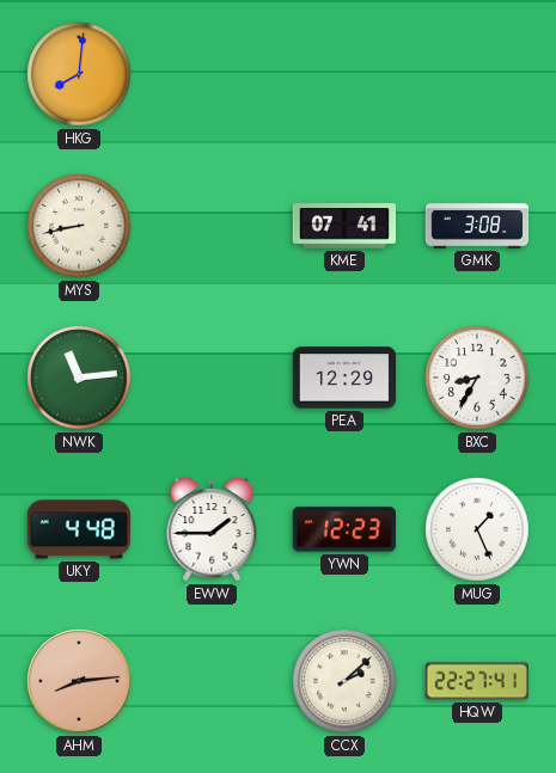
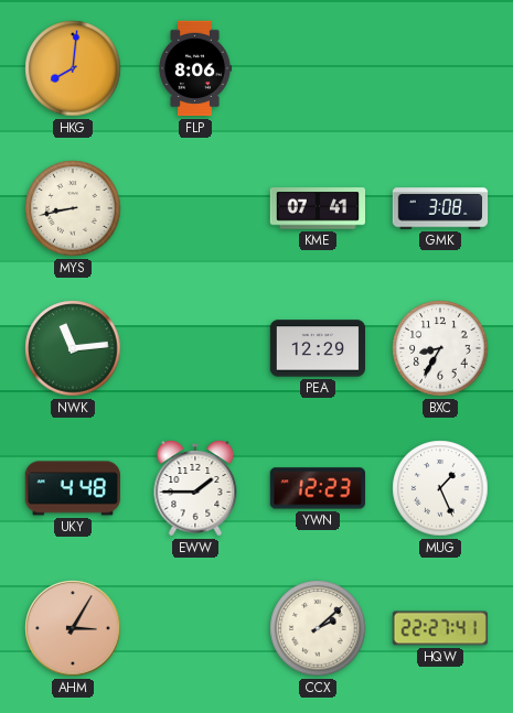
FLP: none -> 8:06 (195, 68)
AHM: 8:14 -> 3:05 (73, 628)
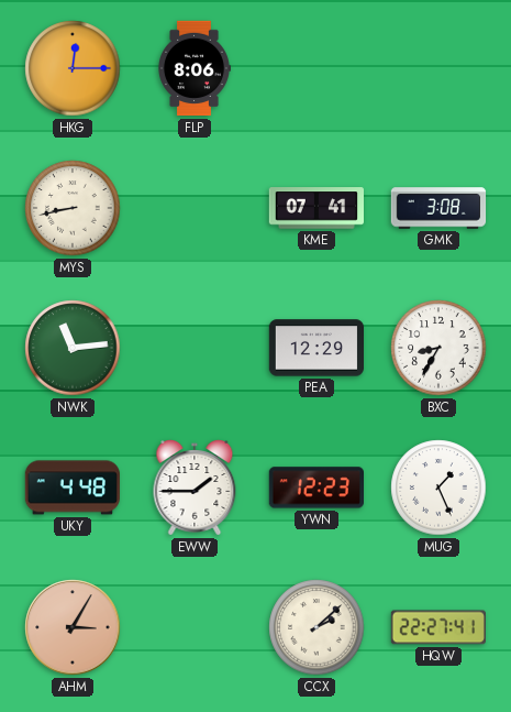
HKG: 8:01 -> 12:15 (73, 68)
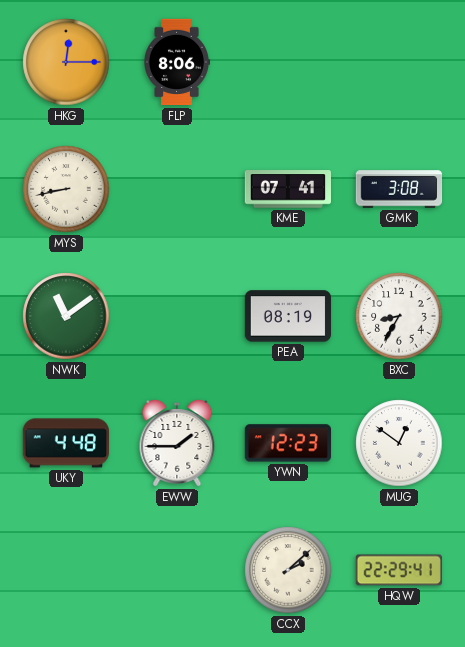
NWK: 11:14 -> 11:09 (66, 316)
PEA: 12:29 -> 08:19 (288, 316)
MUG: 1:26 -> 12:51 (399, 443)
AHM: 3:05 -> none (73, 627)
HQW: 22:27 -> 22:29 (399, 570)
